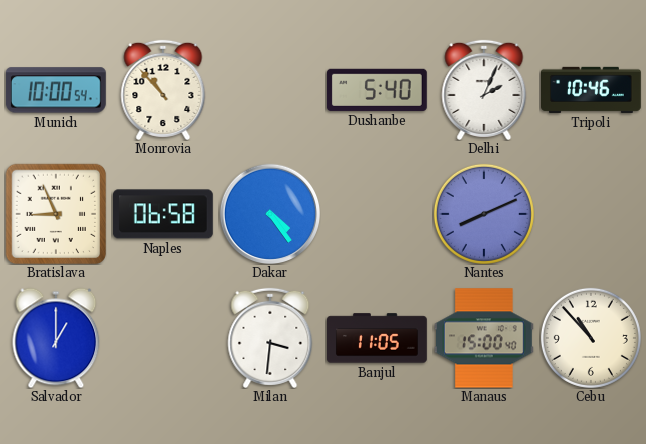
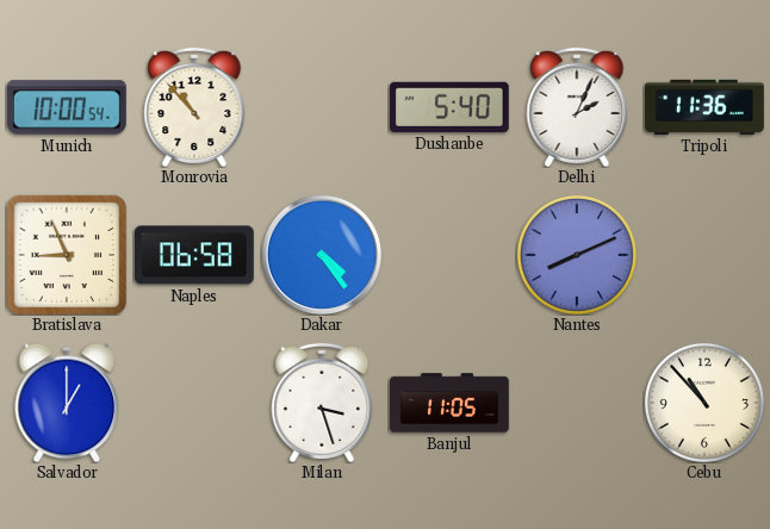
Tripoli: 10:46 -> 11:36 (706, 107)
Milan: 3:31 -> 3:27 (322, 403)
Manaus: 15:00 -> none (484, 338)
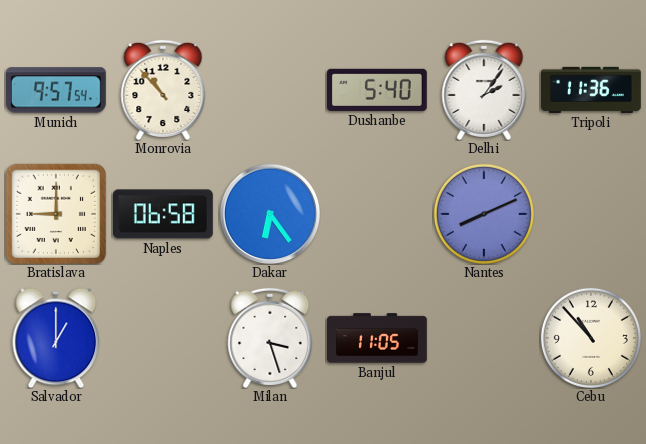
Munich: 10:00 -> 9:57 (56, 90)
Delhi: 2:04 -> 2:06 (484, 90)
Bratislava: 8:56 -> 9:00 (56, 214)
Dakar: 4:24 -> 6:24 (270, 214)
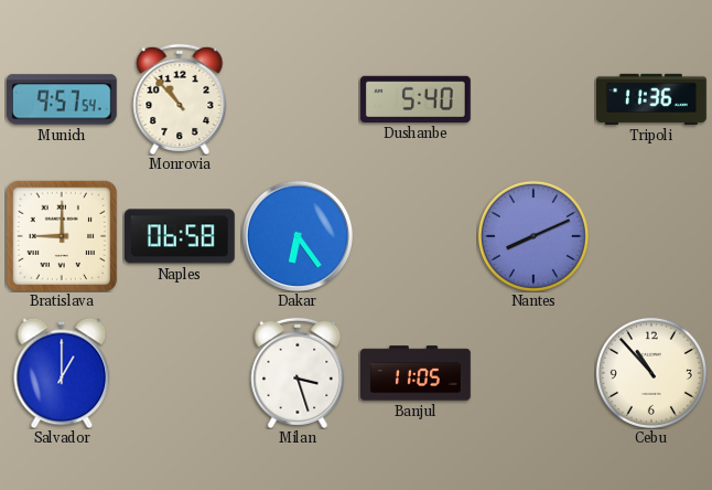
Delhi: 2:06 -> none (484, 90)
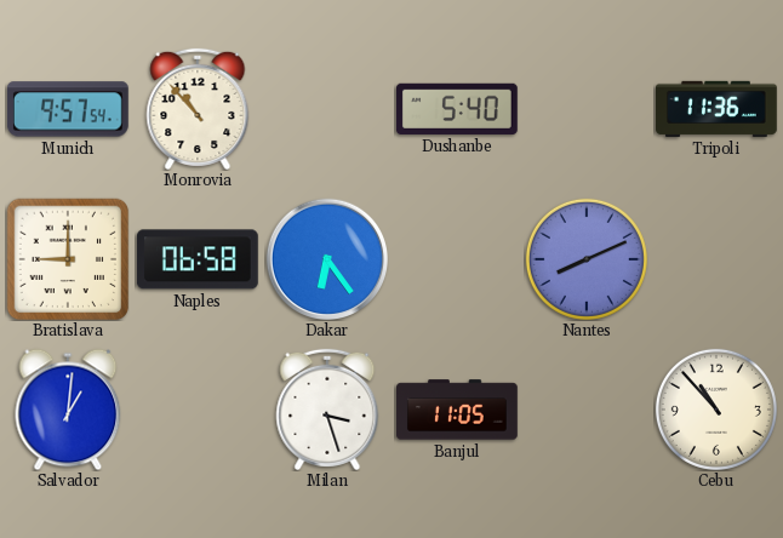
Salvador: 1:00 -> 1:01 (68, 410)
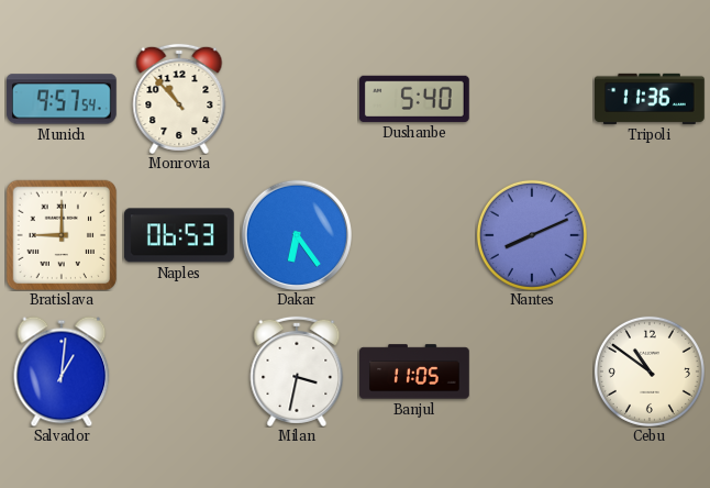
Naples: 06:58 -> 06:53 (179, 235)
Milan: 3:27 -> 3:32 (297, 371)
Cebu: 10:53 -> 10:51 (650, 371)
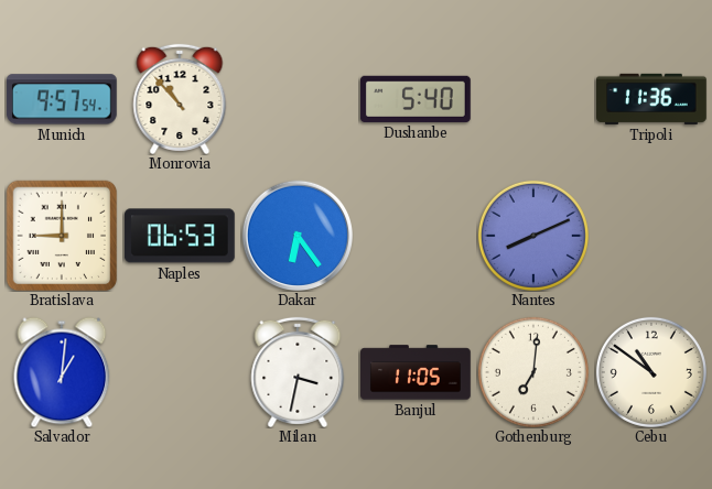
Gothenburg: none -> 7:01 (533, 372)
